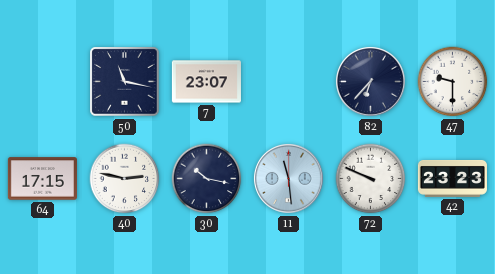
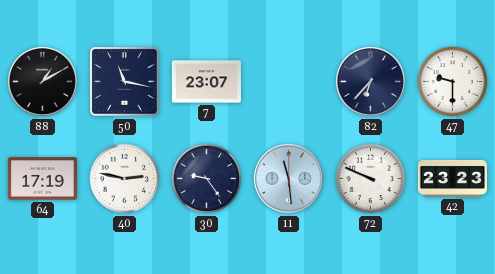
88: none -> 1:10 (42, 81)
64: 17:15 -> 17:19 (42, 179)
30: 10:17 -> 9:24 (207, 179)
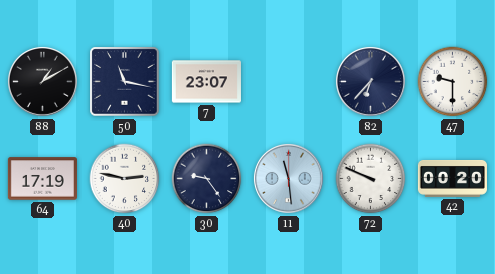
42: 23:23 -> 00:20 (452, 178)
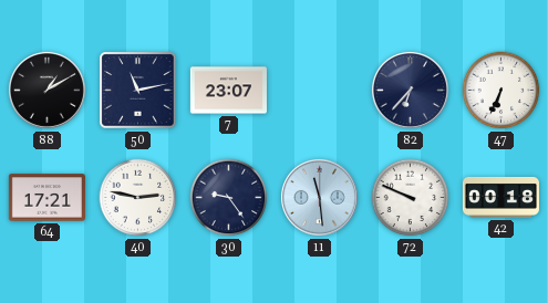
50: 11:17 -> 11:13 (138, 91)
47: 9:30 -> 6:34 (502, 91)
64: 17:19 -> 17:21 (46, 198)
42: 00:20 -> 00:18 (500, 197)
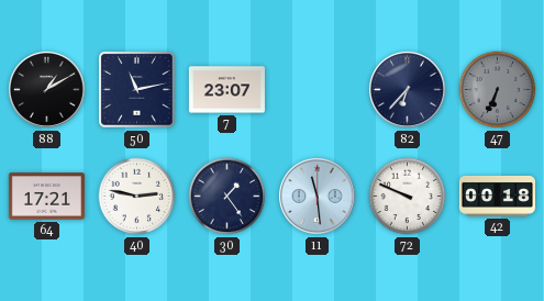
47 dial: white -> grey (498, 90)
30: 9:24 -> 1:24 (227, 197)
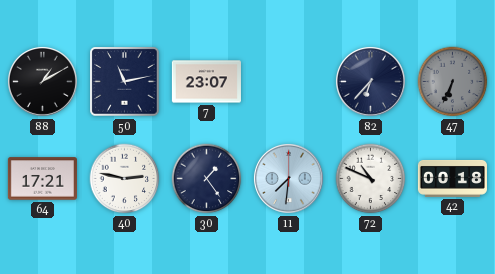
11: 11:29 -> 7:31 (288, 178)
72: 9:49 -> 10:49 (371, 179)
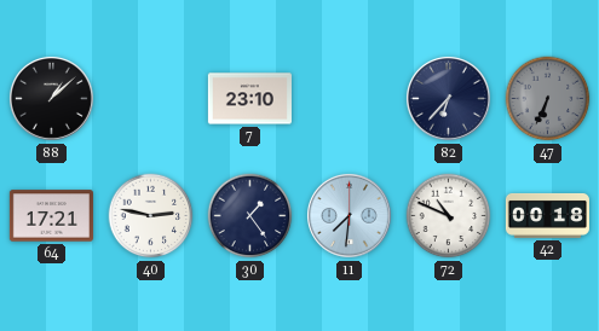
88: 1:10 -> 1:08 (51, 98)
50: 11:13 -> none (125, 82)
7: 23:07 -> 23:10 (249, 99)
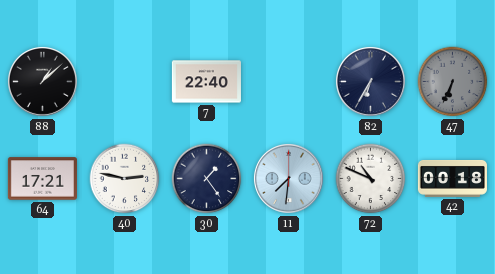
7: 23:10 -> 22:40 (206, 82)
82: 6:37 -> 6:35 (370, 81)
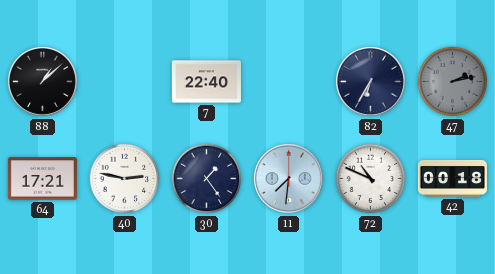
47: 6:34 -> 2:13 (453, 82)
